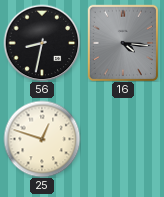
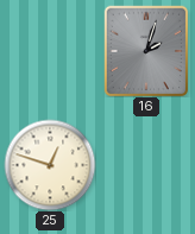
56: 8:32 -> none (42, 43)
16: 4:16 -> 2:03 (146, 51)
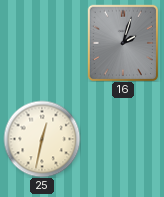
25: 12:48 -> 12:32 (42, 139)
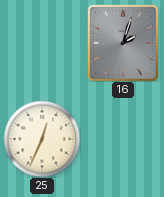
25: 12:32 -> 12:34 (42, 139)
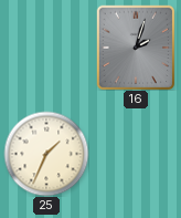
25: 12:34 -> 1:34 (46, 154)
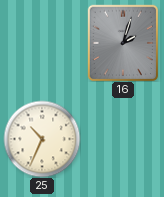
25: 1:34 -> 10:34 (42, 139)
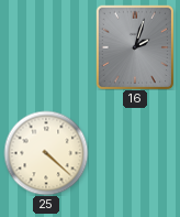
25: 10:34 -> 4:22 (46, 153)
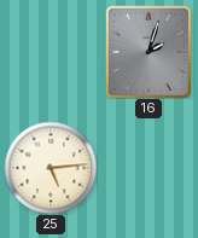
25: 4:22 -> 5:14 (51, 168)
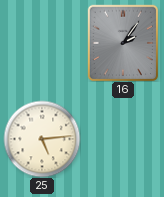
16: 2:03 -> 2:06 (123, 43)
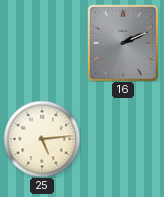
16: 2:06 -> 2:11 (123, 43)
